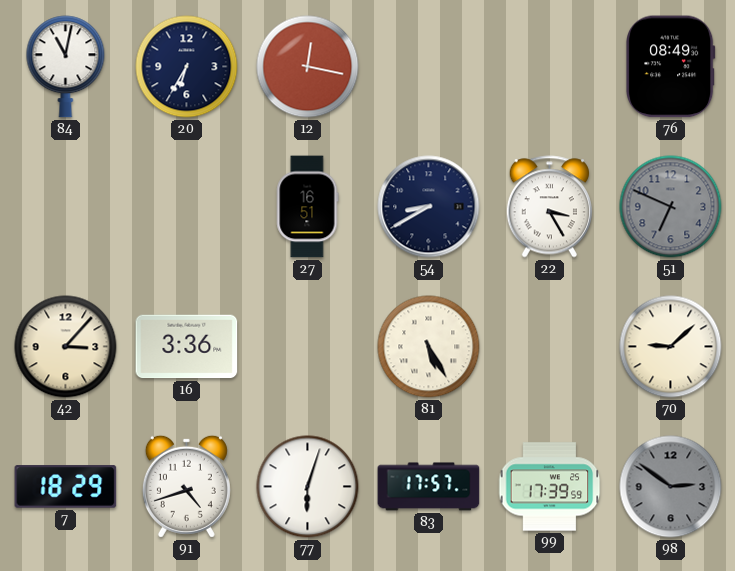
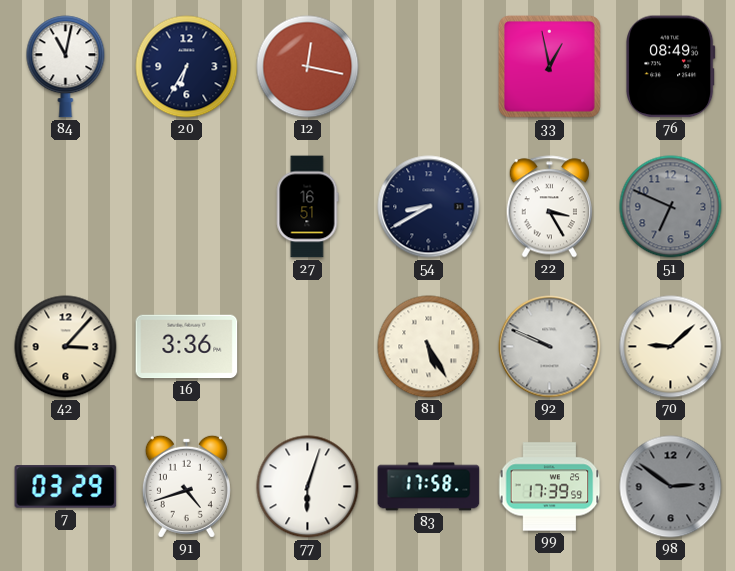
33: none -> 12:58 (549, 66)
92: none -> 9:49 (550, 347)
7: 18:29 -> 03:29 (66, 487)
83: 17:57 -> 17:58 (429, 487)
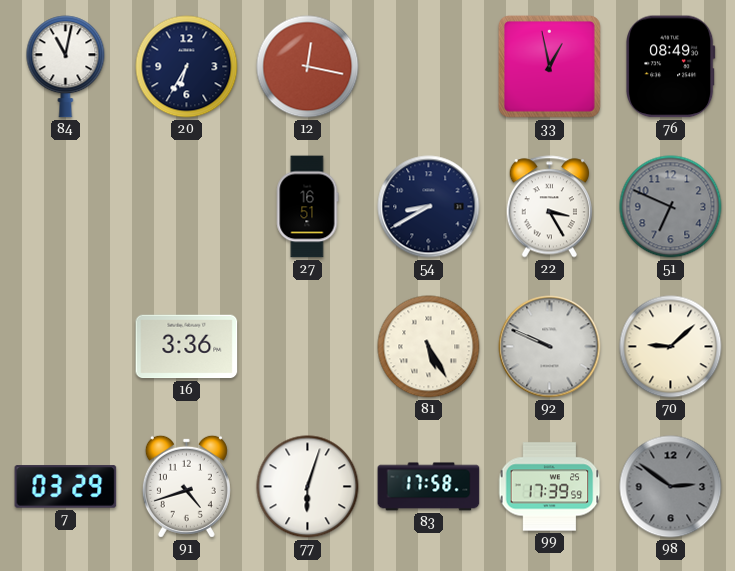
42: 3:07 -> none (66, 347)
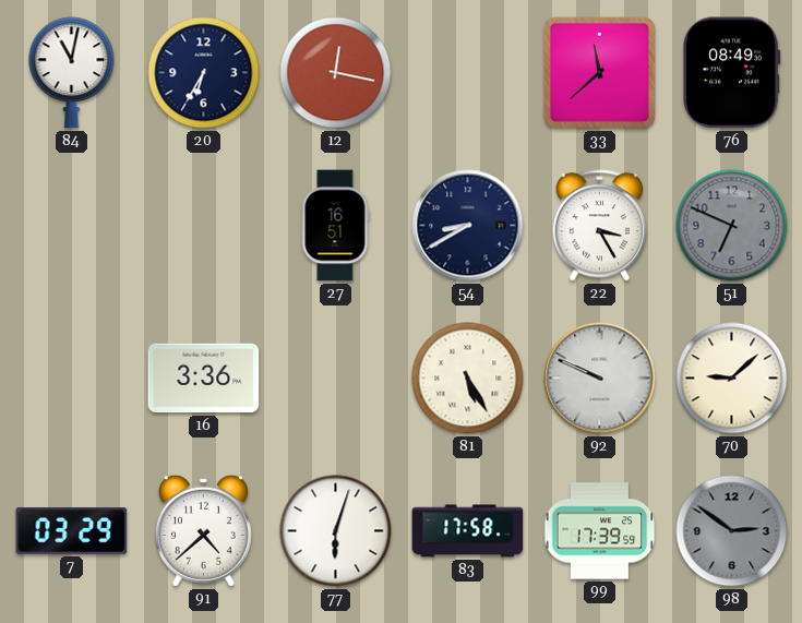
33: 12:58 -> 11:38 (599, 72)
91: 4:42 -> 4:38 (203, 530)
